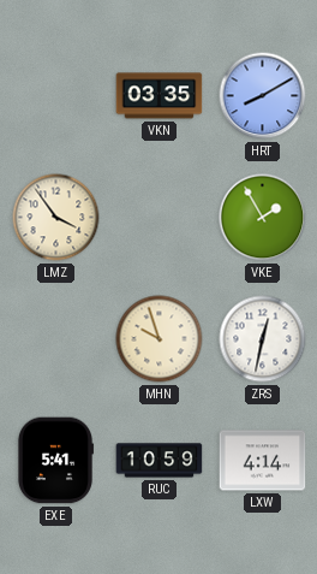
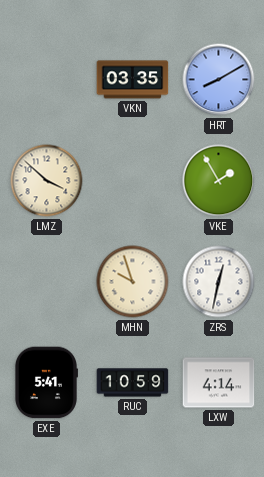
LMZ: 3:54 -> 3:52 (47, 181)
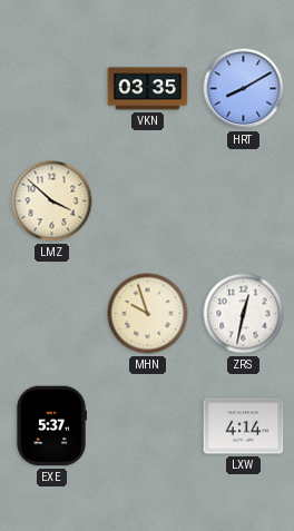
VKE: 1:55 -> none (219, 181)
EXE: 5:41 -> 5:37 (51, 426)
RUC: 10:59 -> none (133, 383)
